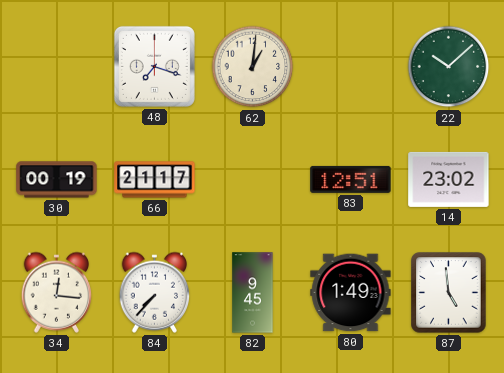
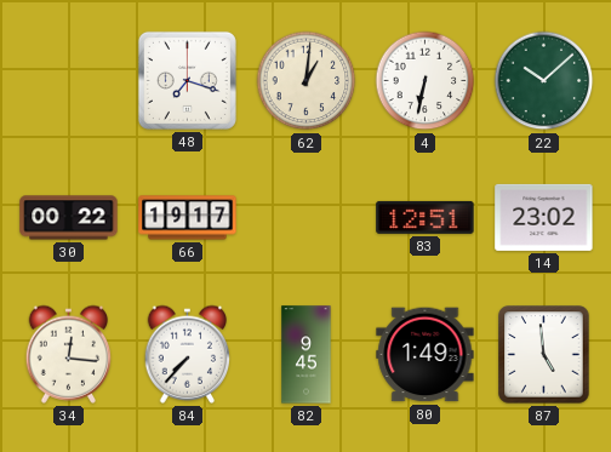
4: none -> 6:32 (426, 81)
30: 00:19 -> 00:22 (69, 218)
66: 21:17 -> 19:17 (188, 218)
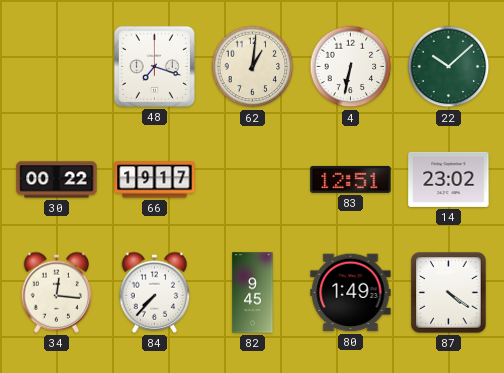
87: 4:59 -> 4:21 (449, 293)
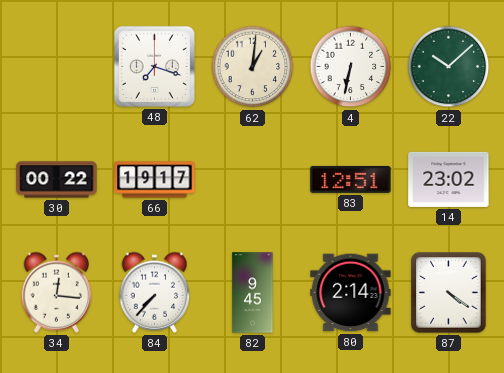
80: 1:49 -> 2:14 (351, 293)
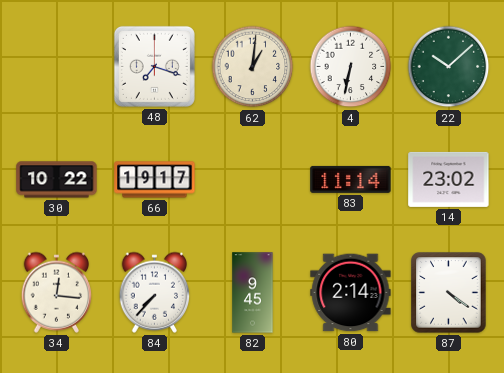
30: 00:22 -> 10:22 (57, 180)
83: 12:51 -> 11:14 (351, 179)
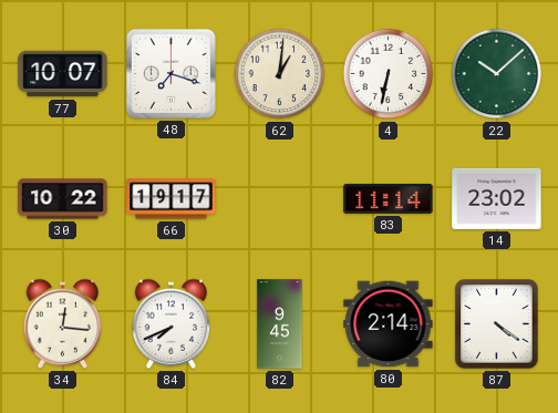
77: none -> 10:07 (63, 74)
84: 7:37 -> 7:41 (172, 323)
